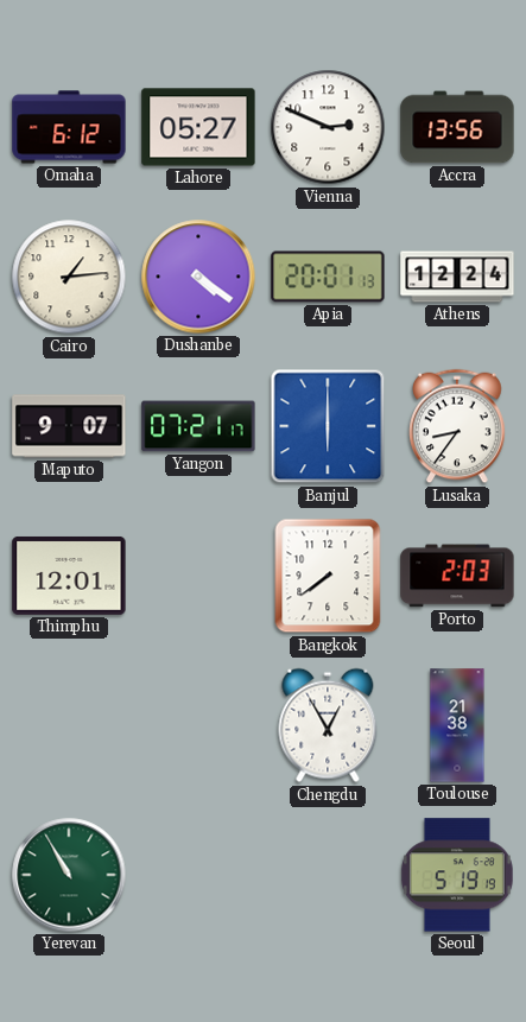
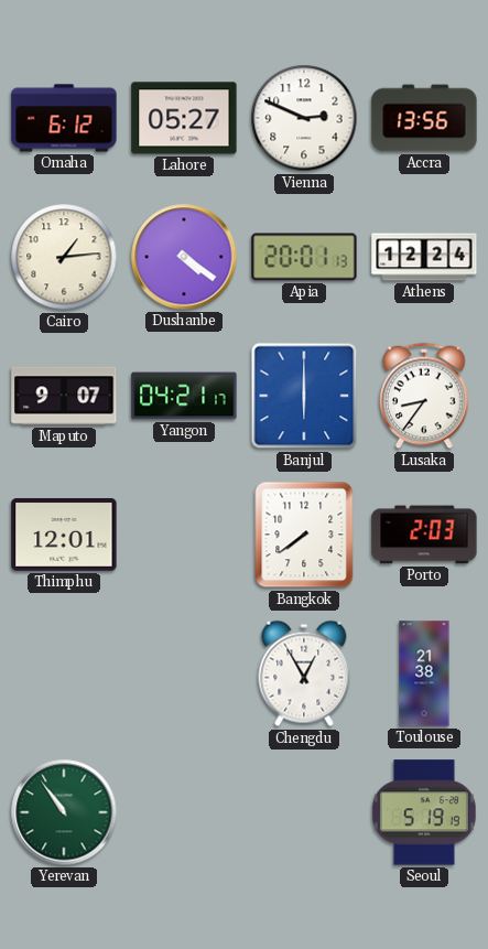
Yangon: 07:21 -> 04:21 (184, 396)
Yerevan: 10:55 -> 10:54 (64, 812)
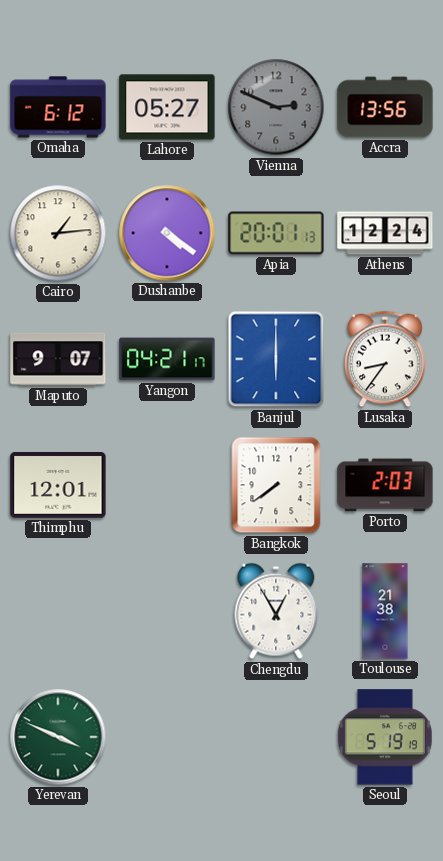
Vienna dial: white -> grey (276, 107)
Yerevan: 10:54 -> 3:49 (58, 737)
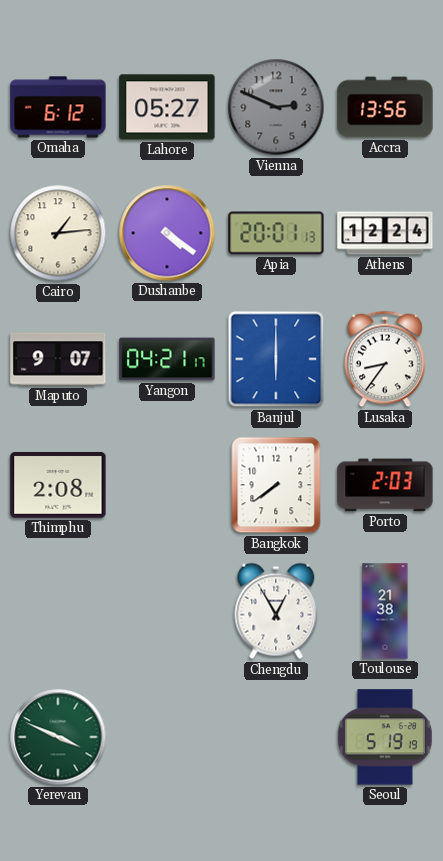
Thimphu: 12:01 -> 2:08 (58, 485)
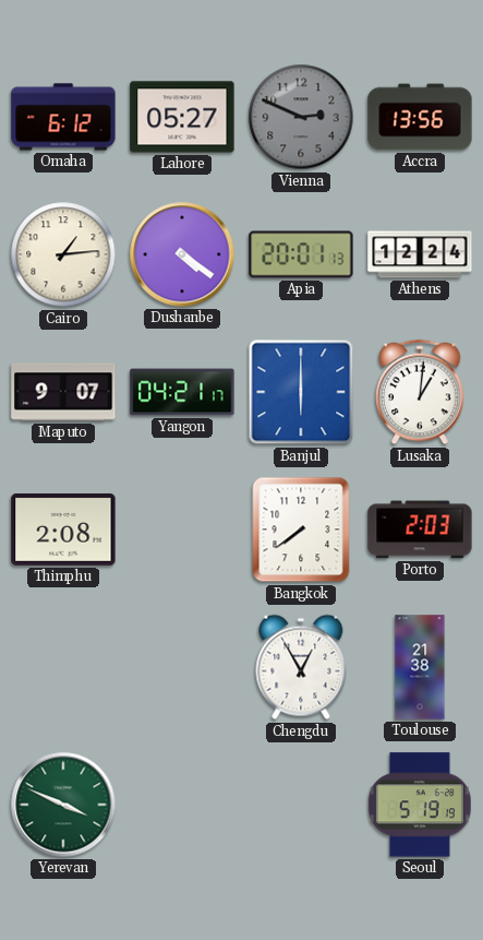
Lusaka: 8:36 -> 1:01 (420, 392)
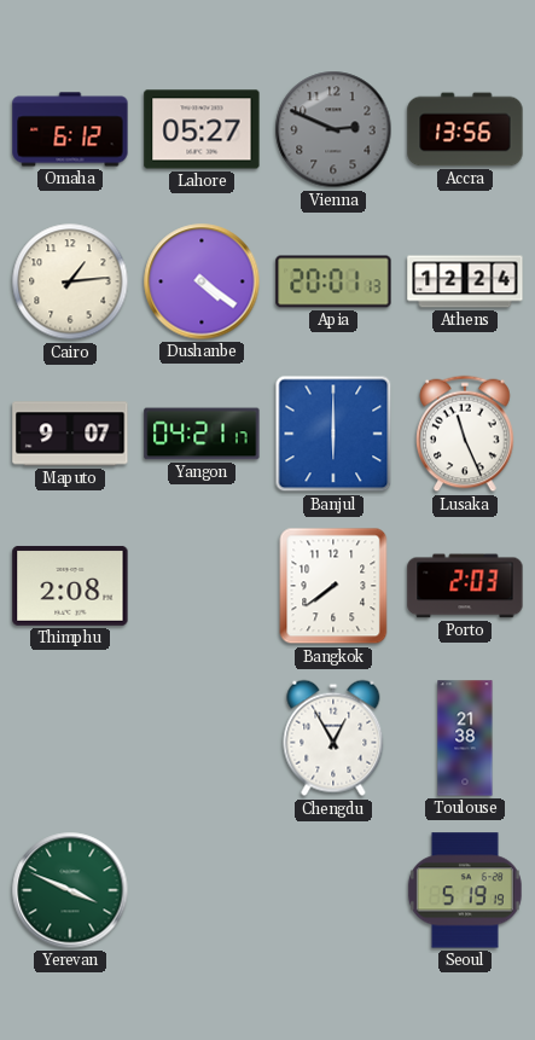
Lusaka: 1:01 -> 11:26 (465, 434)
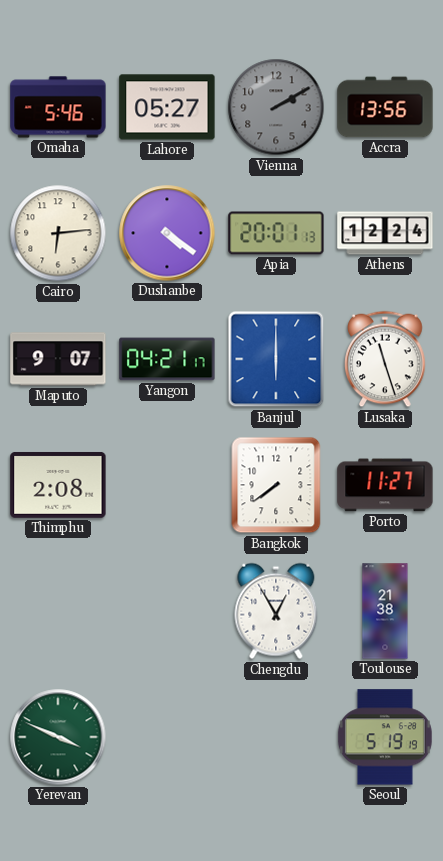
Omaha: 6:12 -> 5:46 (58, 107)
Vienna: 2:49 -> 2:10 (276, 107)
Cairo: 1:14 -> 6:14 (58, 233)
Lusaka: 11:26 -> 11:27 (385, 359)
Porto: 2:03 -> 11:27 (385, 485)
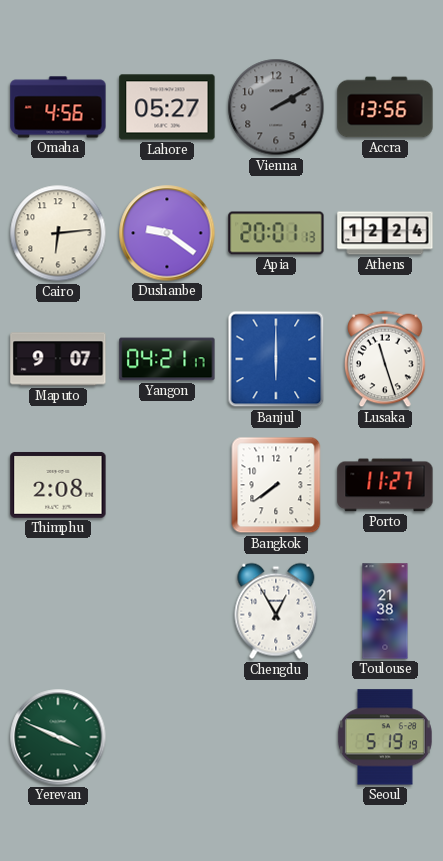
Omaha: 5:46 -> 4:56 (58, 107)
Dushanbe: 4:21 -> 9:21 (167, 233)
